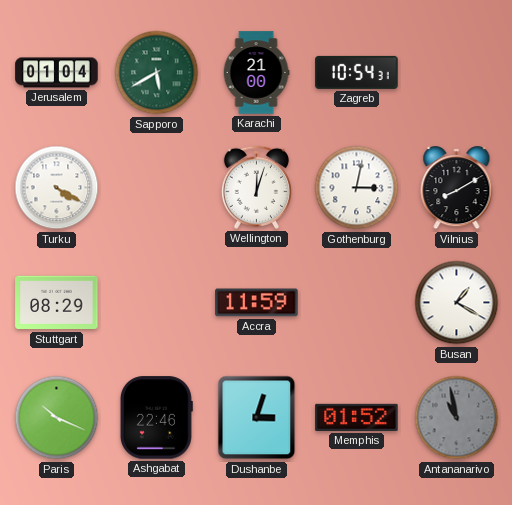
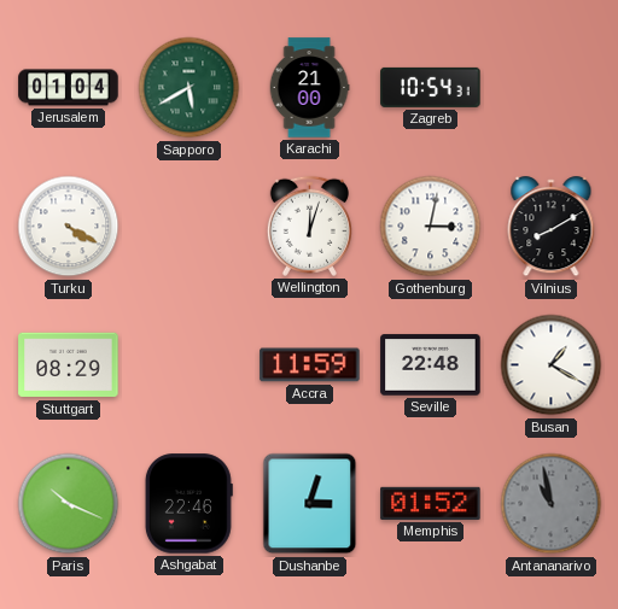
Seville: none -> 22:48 (431, 365)
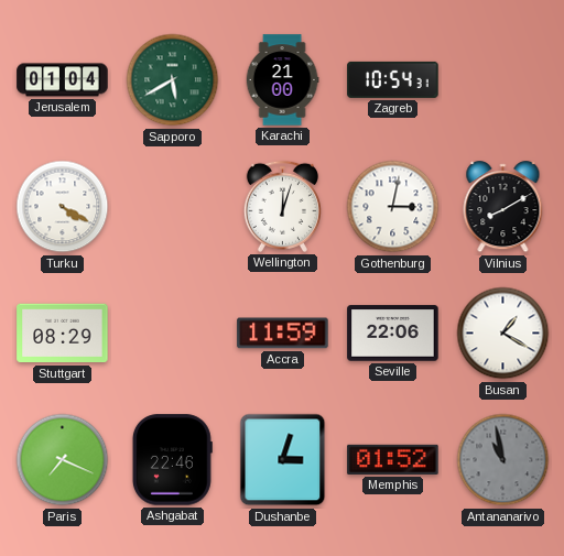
Seville: 22:48 -> 22:06 (393, 334)
Paris: 10:19 -> 7:19 (63, 460)
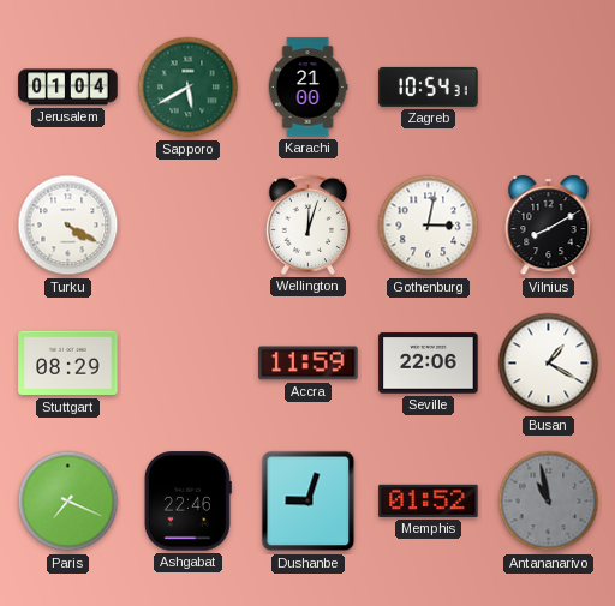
Dushanbe: 3:03 -> 9:03 (309, 502)
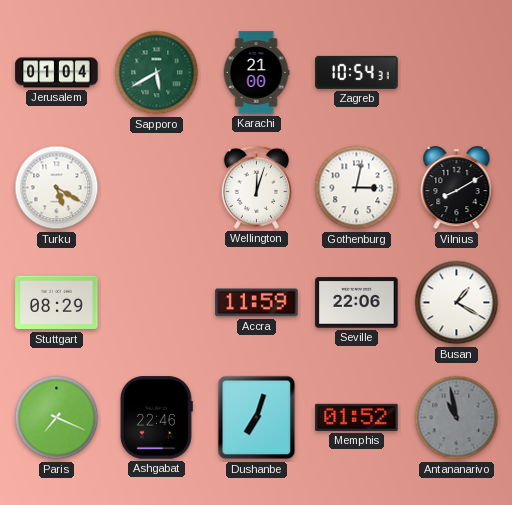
Turku: 4:20 -> 5:20 (57, 188)
Dushanbe: 9:03 -> 7:03 (257, 418)
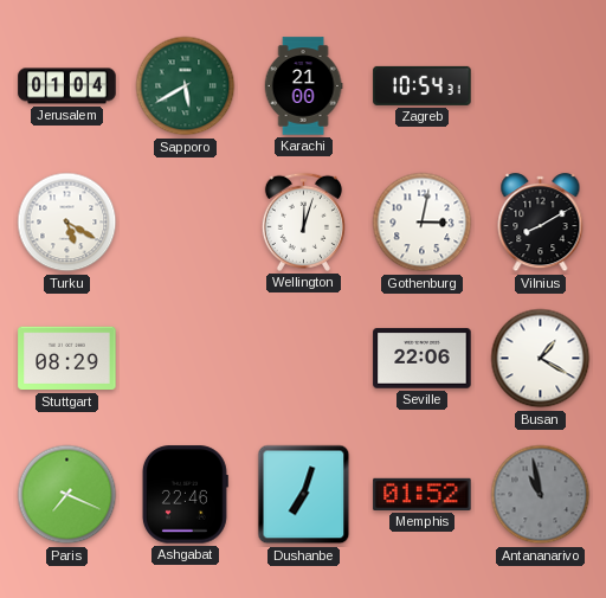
Accra: 11:59 -> none (257, 303)
